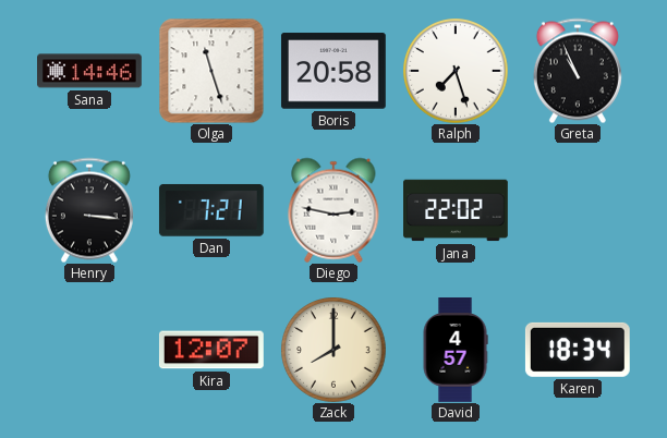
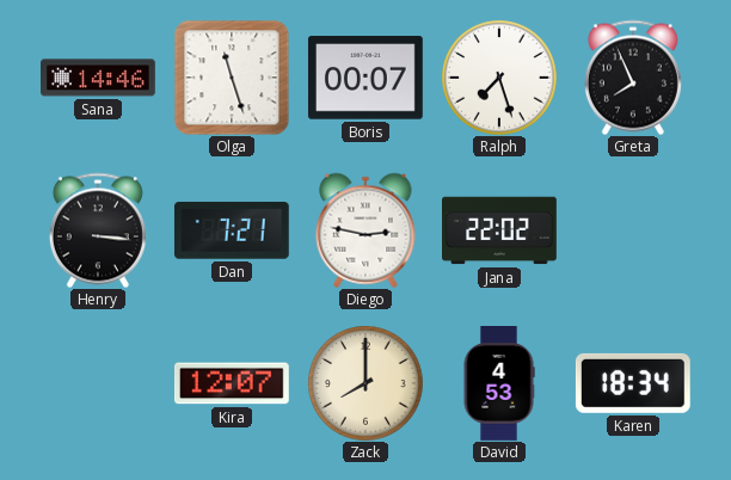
Boris: 20:58 -> 00:07 (365, 78)
Greta: 10:56 -> 7:56 (633, 78)
David: 4:57 -> 4:53 (499, 383)
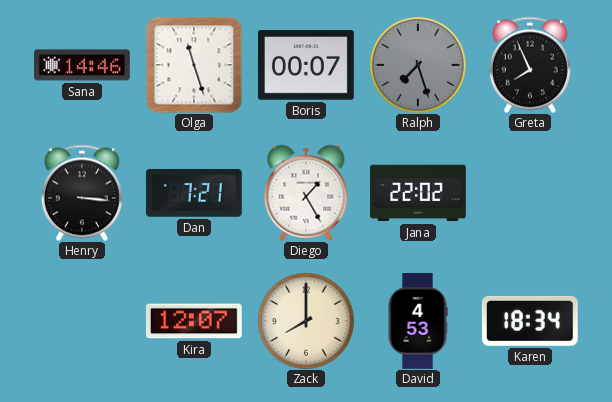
Ralph dial: white -> grey (418, 65)
Diego: 2:47 -> 1:25 (306, 193)
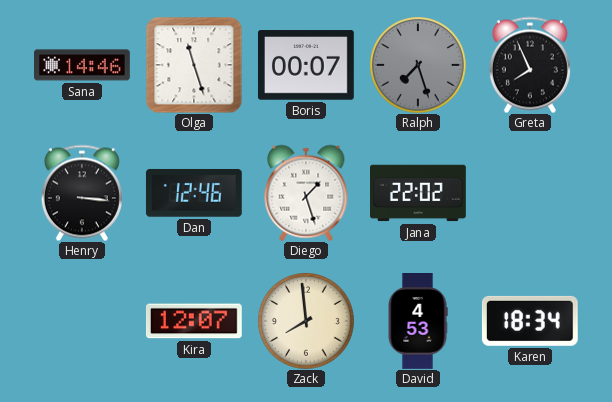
Dan: 7:21 -> 12:46 (194, 193)
Diego: 1:25 -> 1:27 (306, 193)
Zack: 8:00 -> 7:59 (306, 321)
